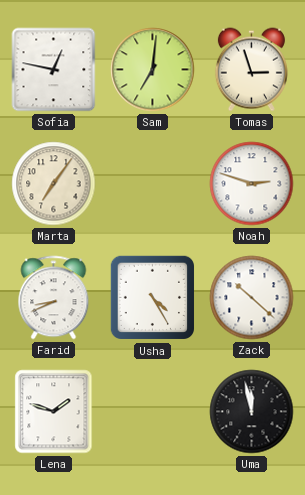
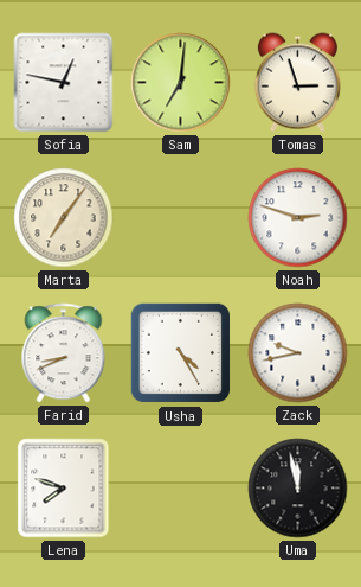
Zack: 10:22 -> 9:43 (298, 353)
Lena: 1:48 -> 7:48 (64, 489)
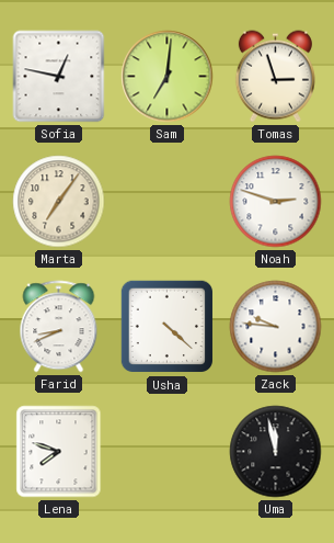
Usha: 4:25 -> 4:22 (168, 327)
Zack: 9:43 -> 9:46 (276, 327)
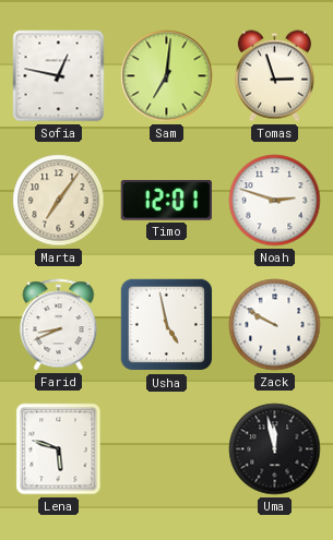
Timo: none -> 12:01 (166, 201)
Usha: 4:22 -> 4:58 (167, 325)
Zack: 9:46 -> 9:50 (275, 325)
Lena: 7:48 -> 5:48 (59, 449)
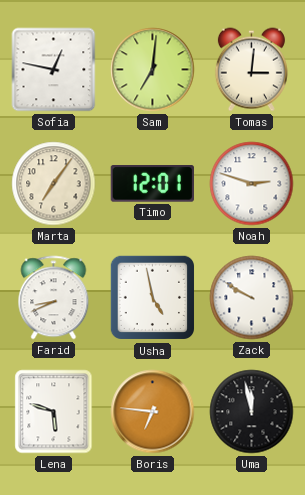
Tomas: 2:57 -> 3:01 (251, 70)
Boris: none -> 6:46 (153, 412)
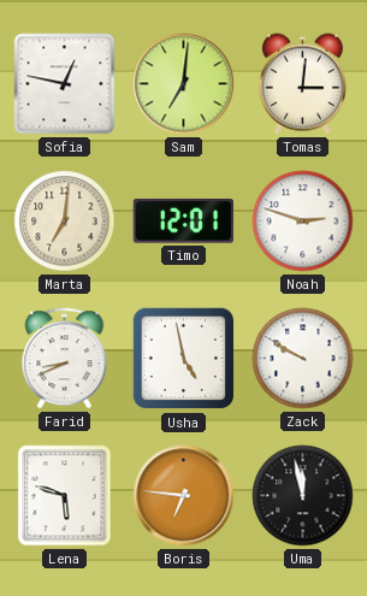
Marta: 7:06 -> 7:01 (65, 222)
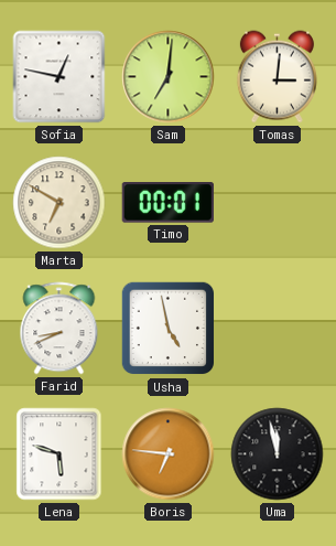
Marta: 7:01 -> 6:50 (59, 203)
Timo: 12:01 -> 00:01 (167, 203)
Noah: 2:48 -> none (303, 222)
Zack: 9:50 -> none (303, 359)
